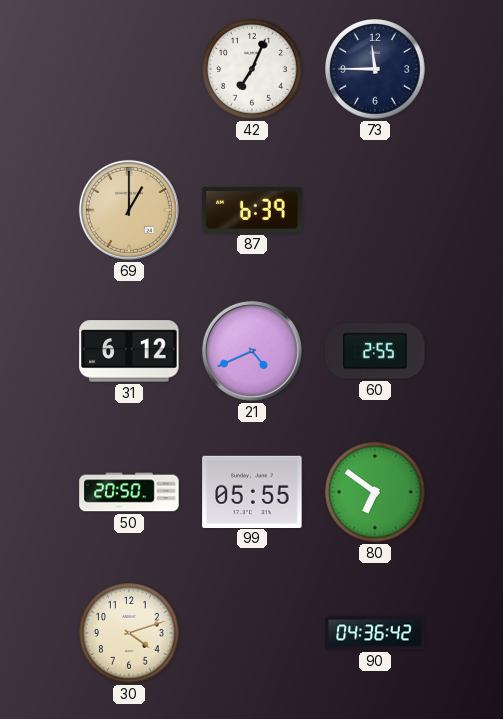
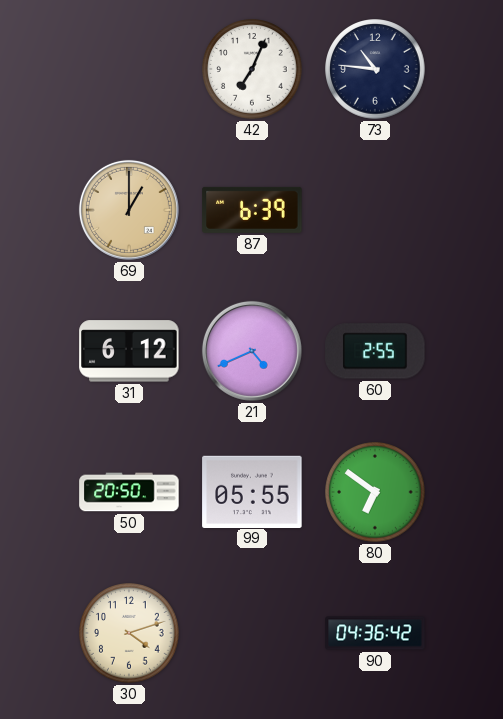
73: 11:45 -> 10:46 (375, 69)
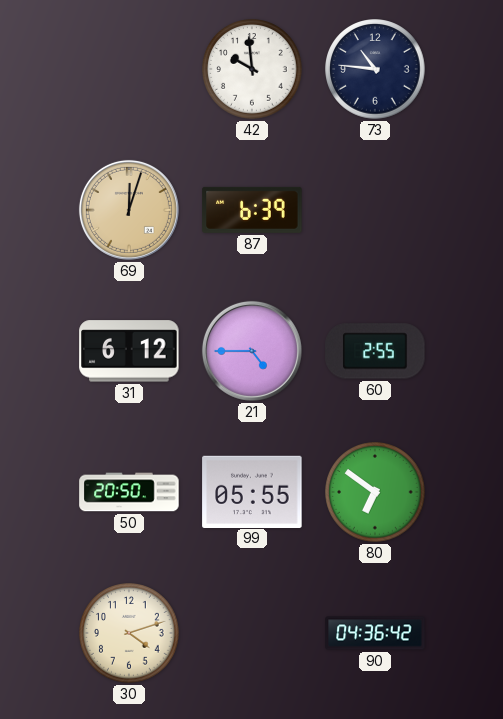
42: 7:04 -> 9:59 (252, 69)
69: 1:00 -> 12:03 (129, 210)
21: 4:41 -> 4:45 (252, 351)
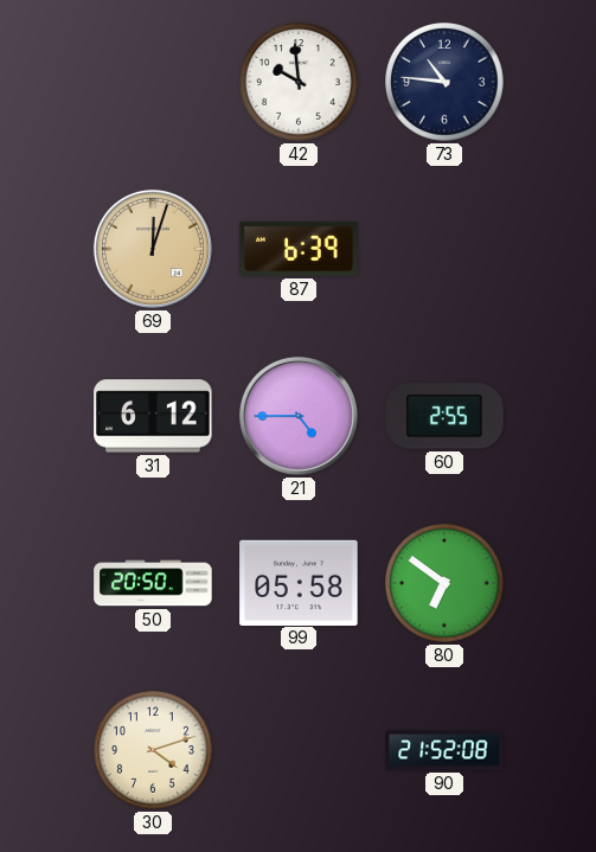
99: 05:55 -> 05:58 (299, 582)
90: 04:36 -> 21:52 (444, 750)
